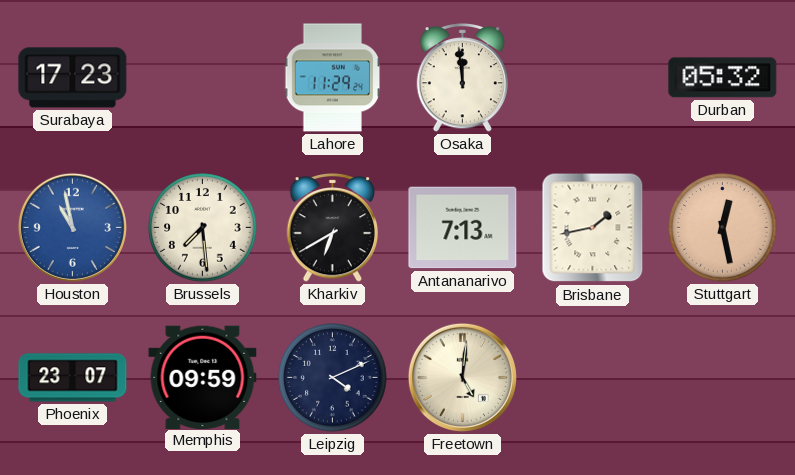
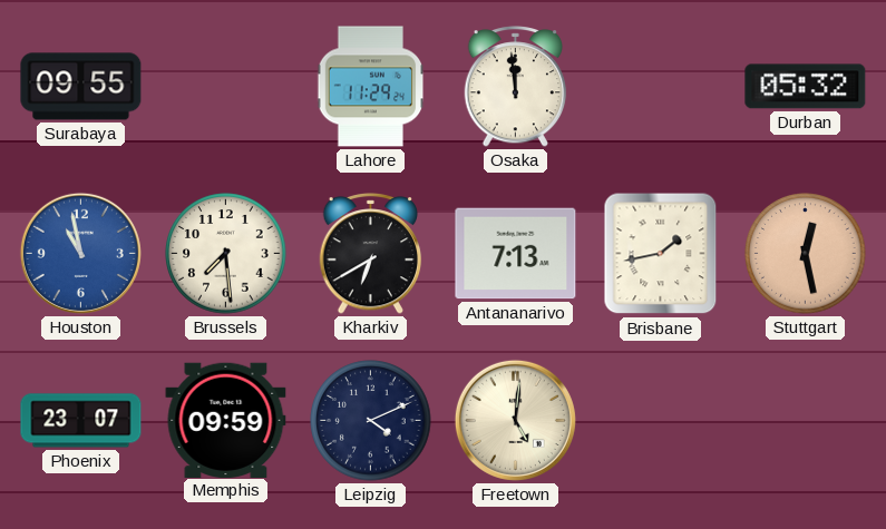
Surabaya: 17:23 -> 09:55 (81, 87)
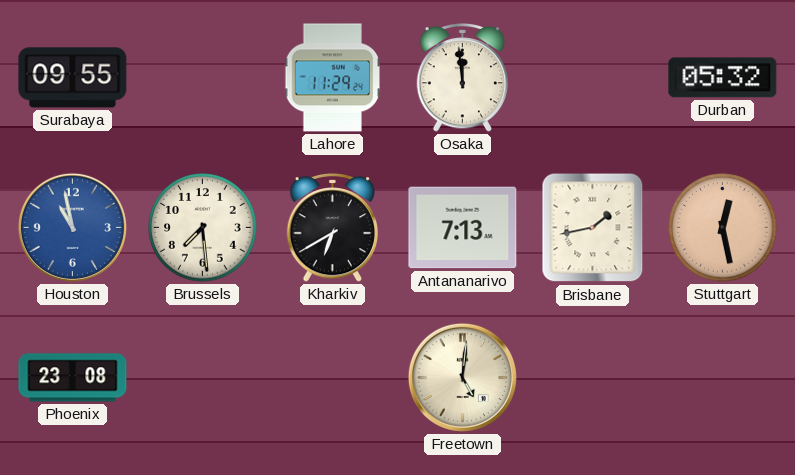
Phoenix: 23:07 -> 23:08 (73, 378)
Memphis: 09:59 -> none (226, 420)
Leipzig: 4:11 -> none (371, 421)
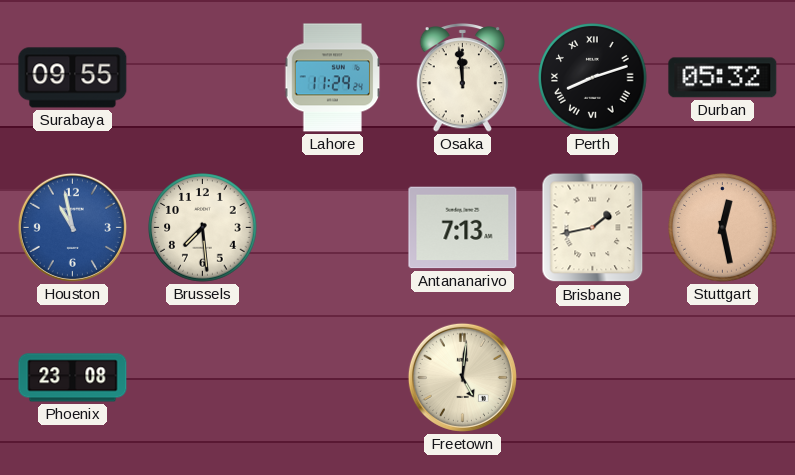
Perth: none -> 8:12 (593, 78)
Kharkiv: 6:40 -> none (333, 228)
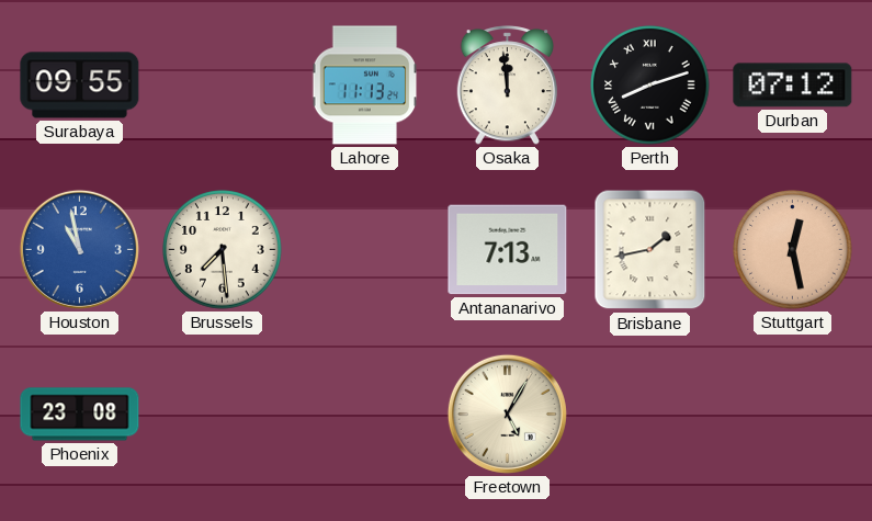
Lahore: 11:29 -> 11:13 (365, 86)
Durban: 05:32 -> 07:12 (793, 86)
Freetown: 5:01 -> 5:05 (507, 414)
